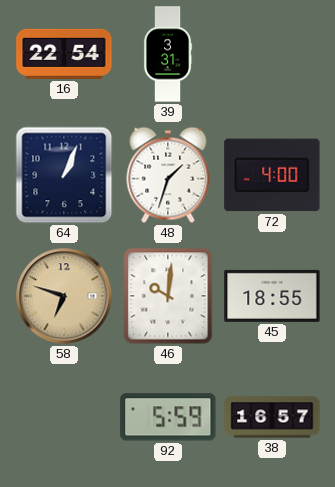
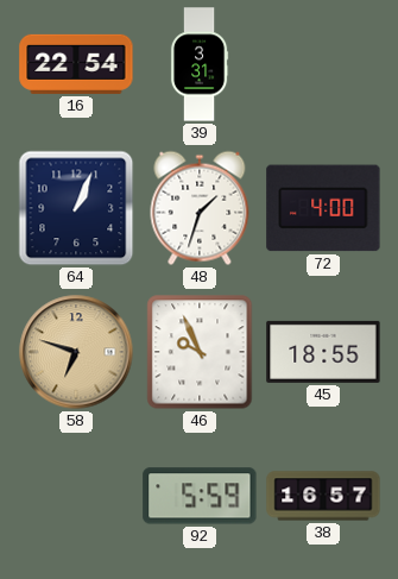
46: 10:01 -> 9:56 (200, 352)
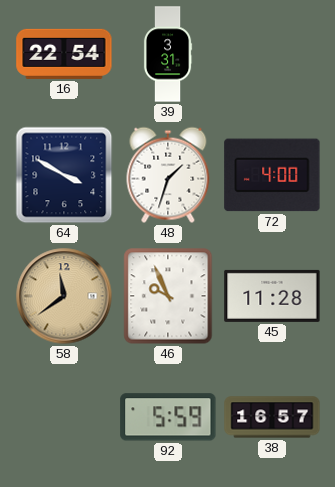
64: 1:04 -> 3:50 (64, 175)
58: 6:48 -> 11:39 (64, 296)
45: 18:55 -> 11:28 (272, 296)
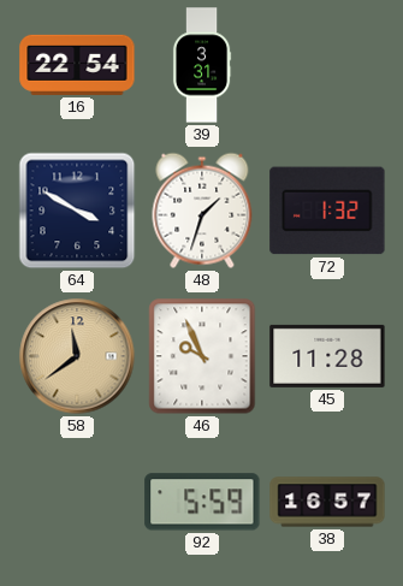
72: 4:00 -> 1:32 (327, 211)
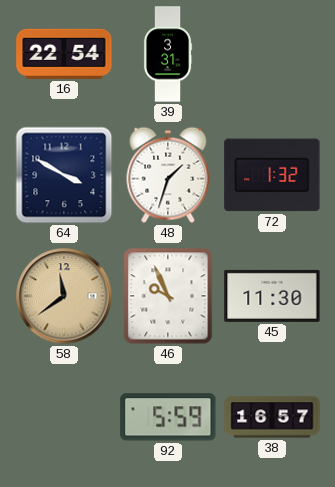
45: 11:28 -> 11:30 (272, 296)
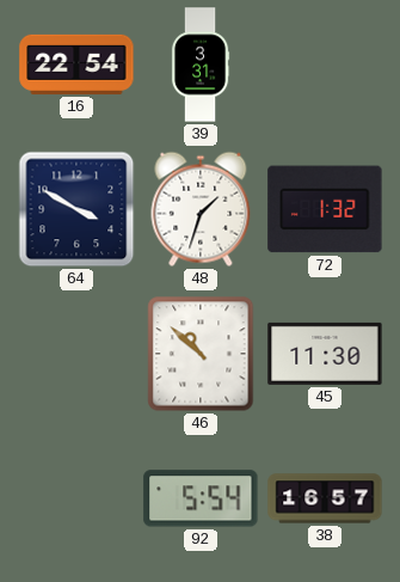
58: 11:39 -> none (64, 296)
46: 9:56 -> 10:52 (201, 354)
92: 5:59 -> 5:54 (201, 498)
